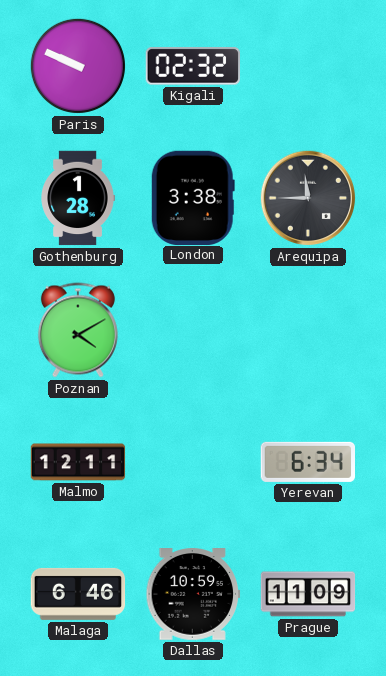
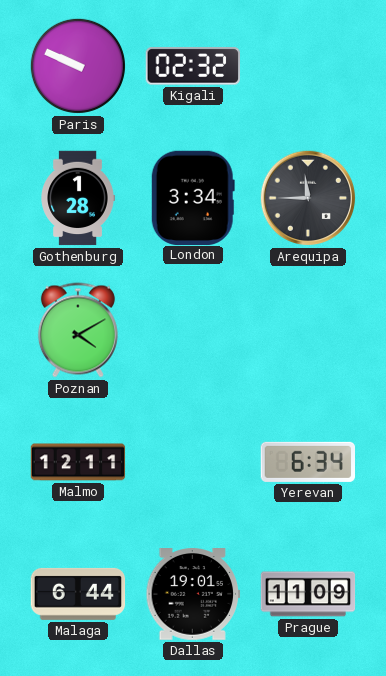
London: 3:38 -> 3:34 (193, 197)
Malaga: 6:46 -> 6:44 (78, 594)
Dallas: 10:59 -> 19:01 (193, 595)
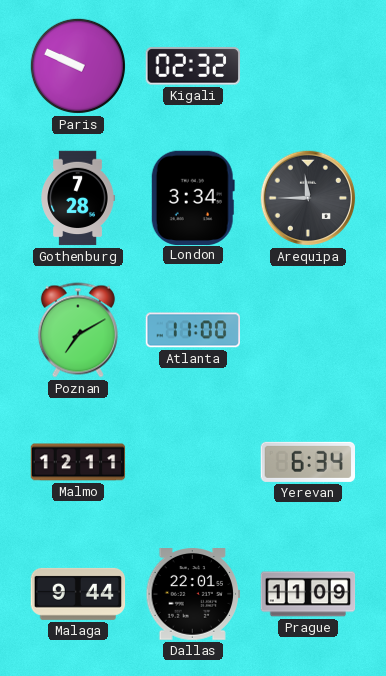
Gothenburg: 1:28 -> 7:28 (78, 198)
Poznan: 4:10 -> 7:10 (78, 330)
Atlanta: none -> 11:00 (192, 330)
Malaga: 6:44 -> 9:44 (78, 594)
Dallas: 19:01 -> 22:01 (193, 595)
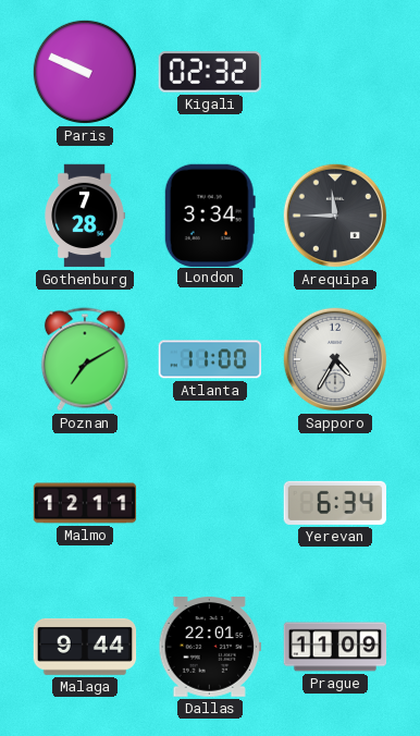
Sapporo: none -> 4:35 (335, 359)
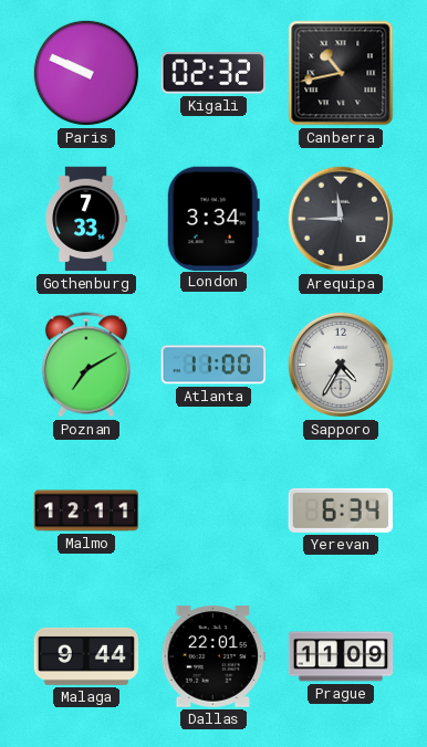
Canberra: none -> 10:43 (341, 73)
Gothenburg: 7:28 -> 7:33 (86, 219)
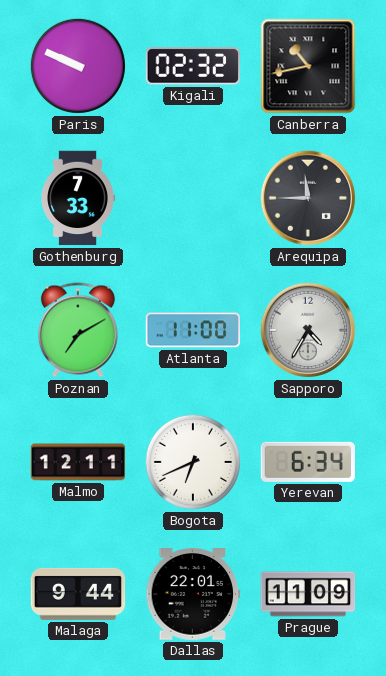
London: 3:34 -> none (213, 218)
Bogota: none -> 6:41 (193, 462)
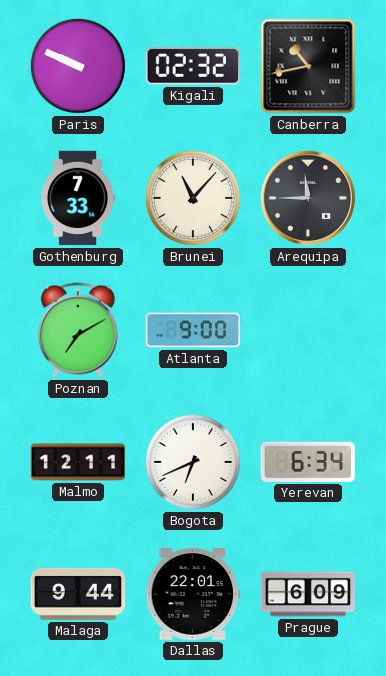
Brunei: none -> 11:07 (193, 198)
Atlanta: 11:00 -> 9:00 (192, 330)
Sapporo: 4:35 -> none (308, 330)
Prague: 11:09 -> 6:09 (308, 594)
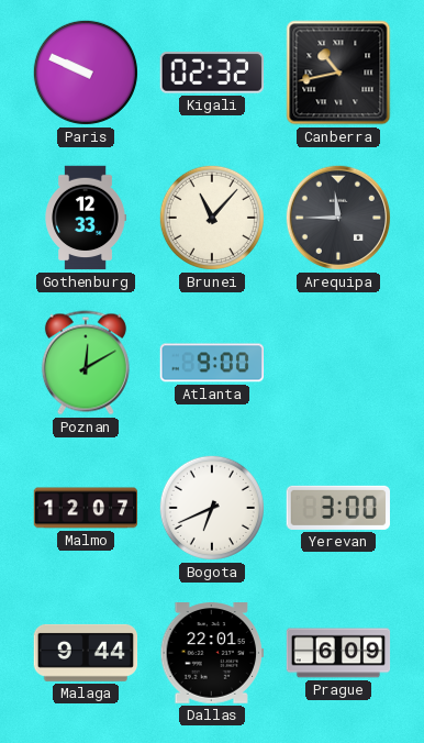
Gothenburg: 7:33 -> 12:33 (86, 218)
Poznan: 7:10 -> 12:10 (86, 363)
Malmo: 12:11 -> 12:07 (86, 508)
Yerevan: 6:34 -> 3:00 (337, 508)
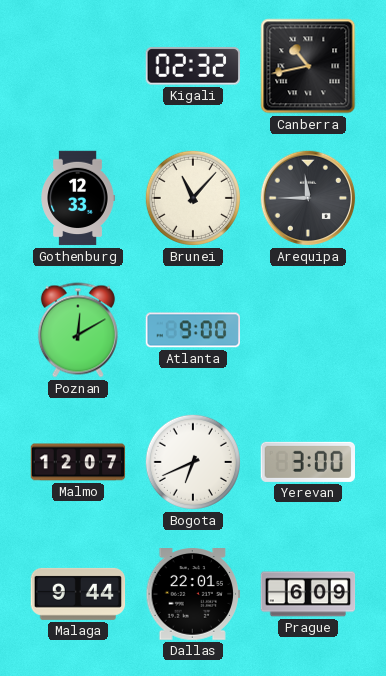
Paris: 9:49 -> none (86, 73)
